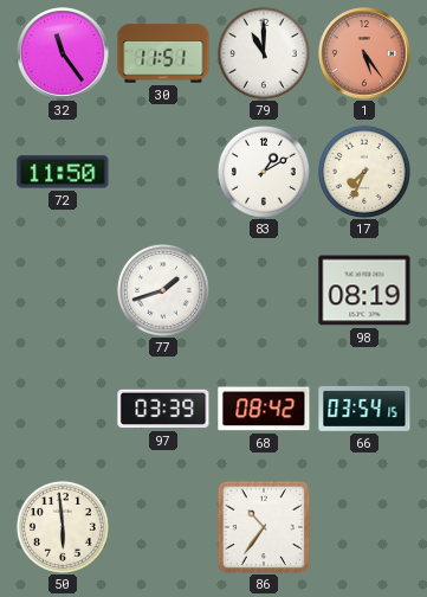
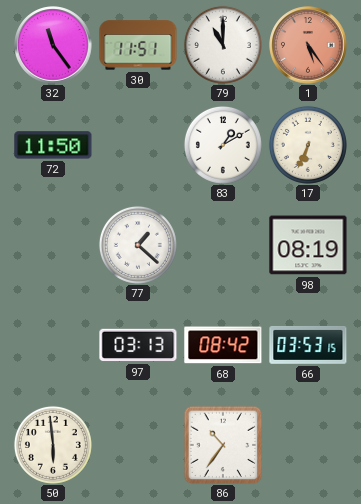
17: 7:34 -> 6:34 (308, 145)
77: 1:42 -> 1:22 (138, 245)
97: 03:39 -> 03:13 (138, 345)
66: 03:54 -> 03:53 (308, 345)
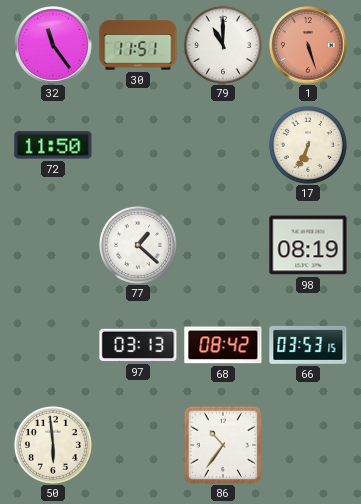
1: 5:24 -> 5:27 (308, 45)
83: 1:10 -> none (223, 145)
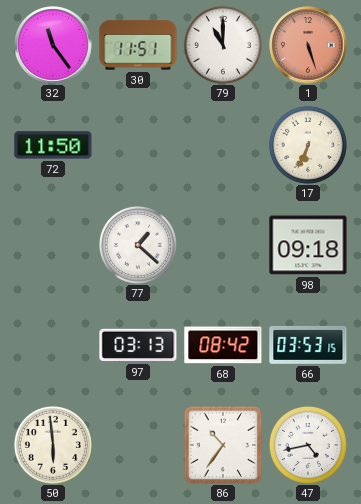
98: 08:19 -> 09:18 (308, 245)
47: none -> 4:43 (308, 445)
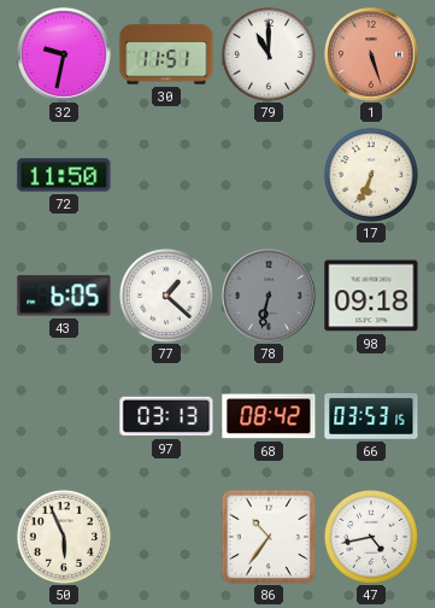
32: 11:24 -> 9:32 (64, 54)
43: none -> 6:05 (64, 296)
78: none -> 6:32 (269, 296)
50: 5:59 -> 5:56 (64, 537)
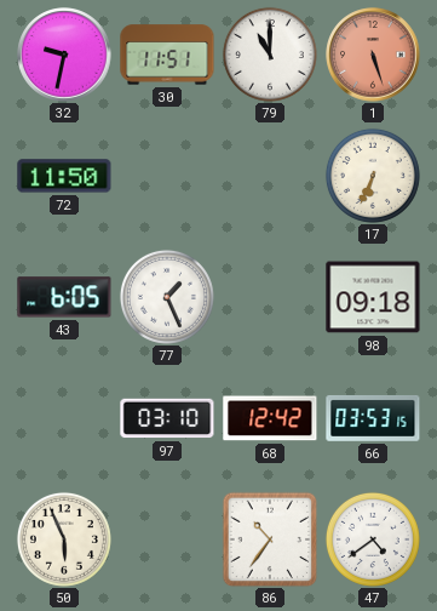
77: 1:22 -> 1:26 (167, 297)
78: 6:32 -> none (269, 296)
97: 03:13 -> 03:10 (167, 418)
68: 08:42 -> 12:42 (270, 418)
47: 4:43 -> 4:39 (373, 539)
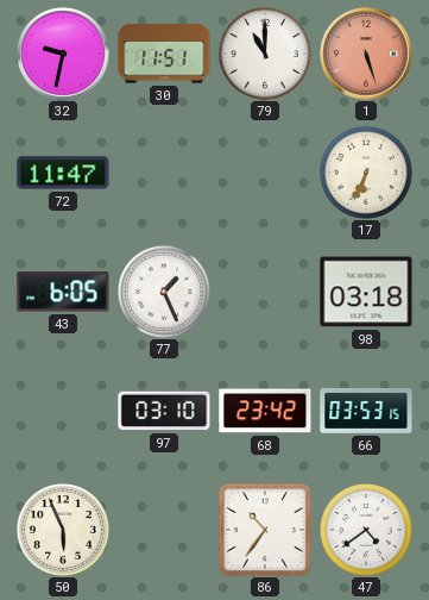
72: 11:50 -> 11:47 (63, 173)
98: 09:18 -> 03:18 (366, 292)
68: 12:42 -> 23:42 (265, 411)
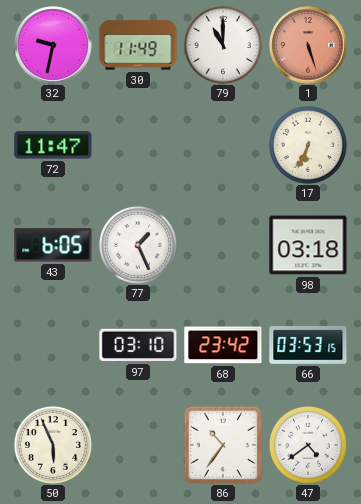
30: 11:51 -> 11:49 (138, 45)
